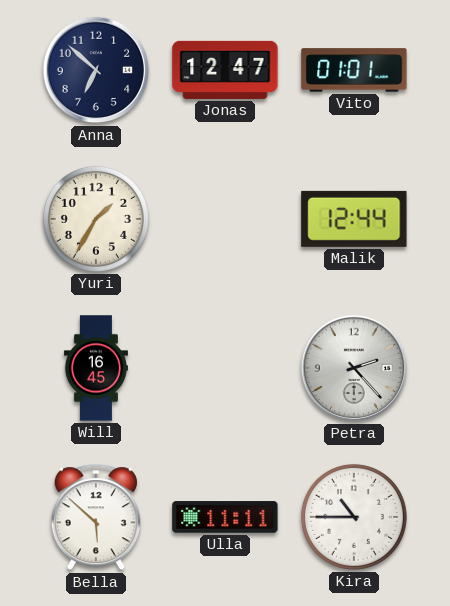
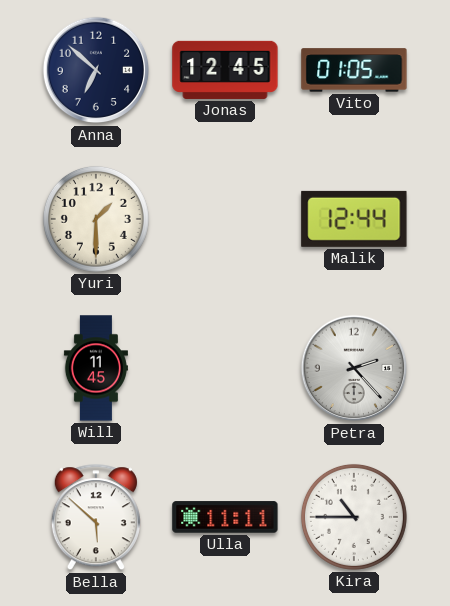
Jonas: 12:47 -> 12:45 (225, 70)
Vito: 01:01 -> 01:05 (354, 70)
Yuri: 1:35 -> 1:30 (96, 219)
Will: 16:45 -> 11:45 (96, 368)
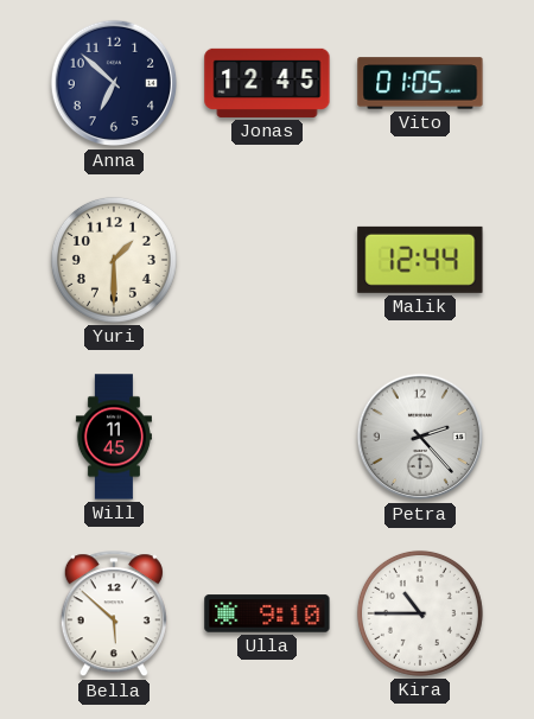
Ulla: 11:11 -> 9:10 (267, 613)
